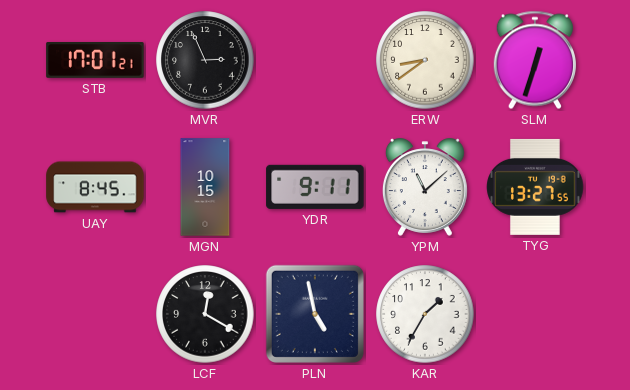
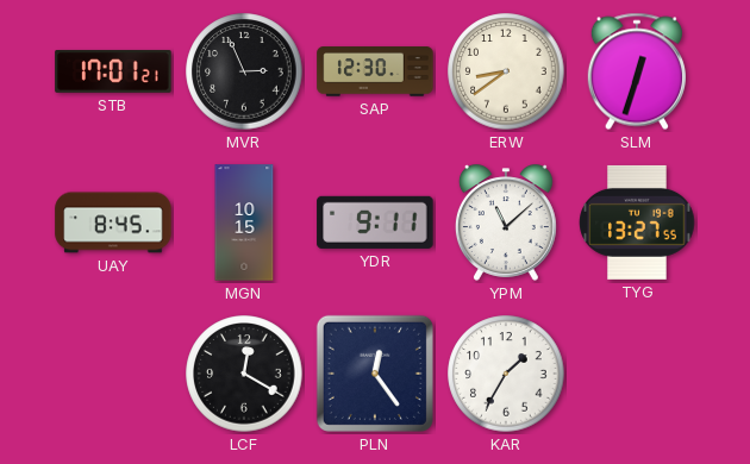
SAP: none -> 12:30 (375, 71)
PLN: 4:58 -> 12:24 (375, 374)
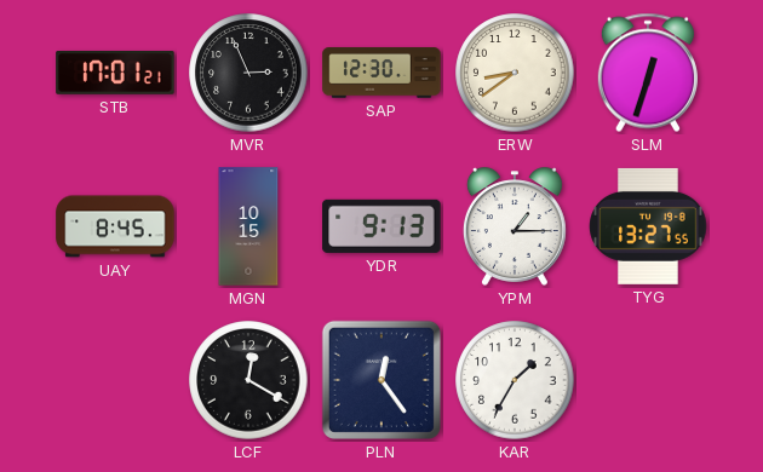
YDR: 9:11 -> 9:13 (381, 226)
YPM: 11:08 -> 1:15 (515, 226)
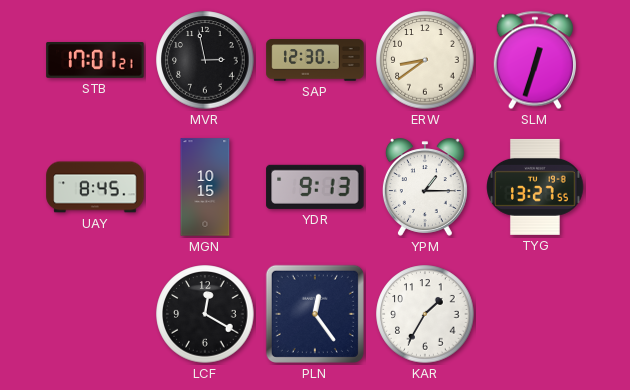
MVR: 2:56 -> 2:58 (205, 60)
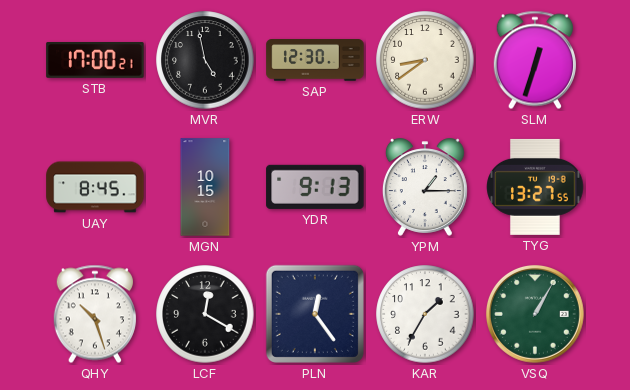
STB: 17:01 -> 17:00 (95, 61)
MVR: 2:58 -> 4:58 (205, 60)
QHY: none -> 10:27 (95, 314)
VSQ: none -> 1:05 (535, 314)
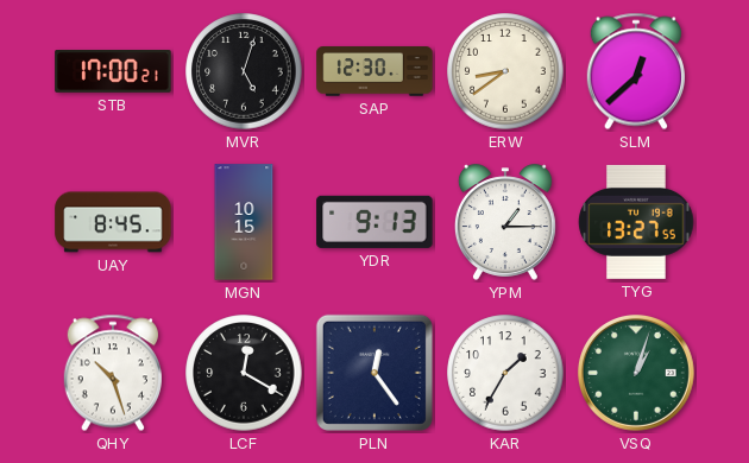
MVR: 4:58 -> 5:03 (244, 71)
SLM: 12:33 -> 12:38 (636, 71)
VSQ: 1:05 -> 1:03 (636, 373)
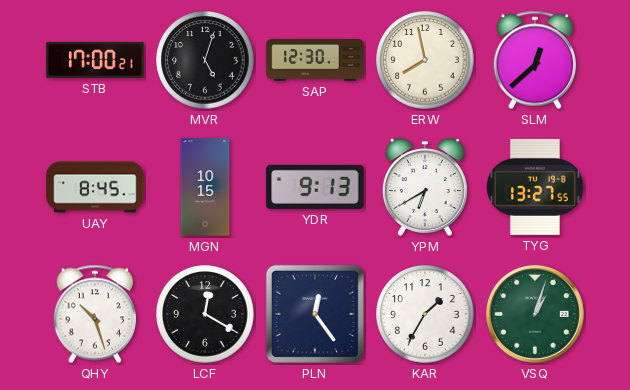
ERW: 8:39 -> 7:58 (425, 60)
YPM: 1:15 -> 6:40 (425, 187)
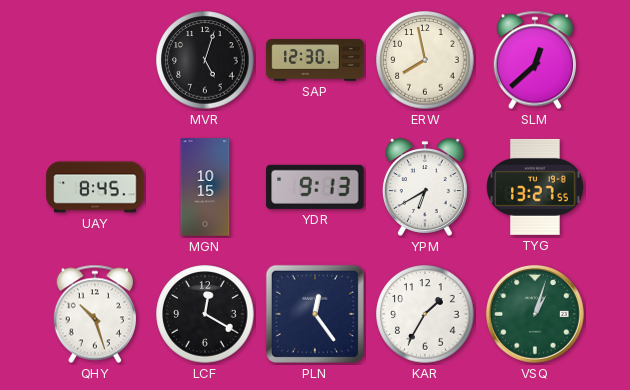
STB: 17:00 -> none (95, 61)
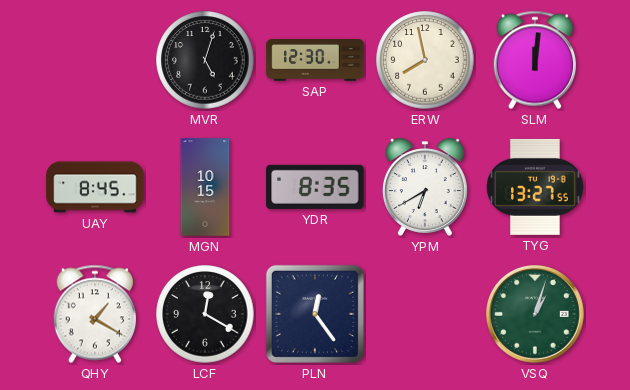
SLM: 12:38 -> 12:01 (535, 60)
YDR: 9:13 -> 8:35 (315, 187)
QHY: 10:27 -> 1:20 (95, 314)
KAR: 1:35 -> none (425, 314)
